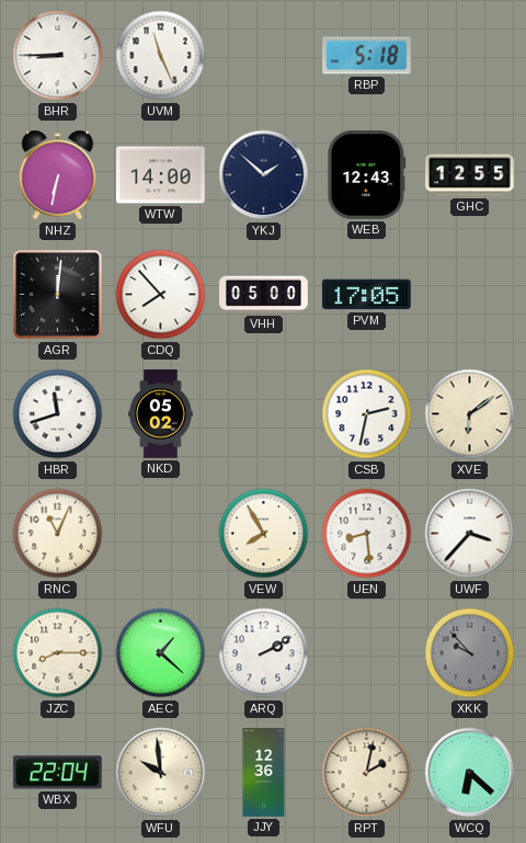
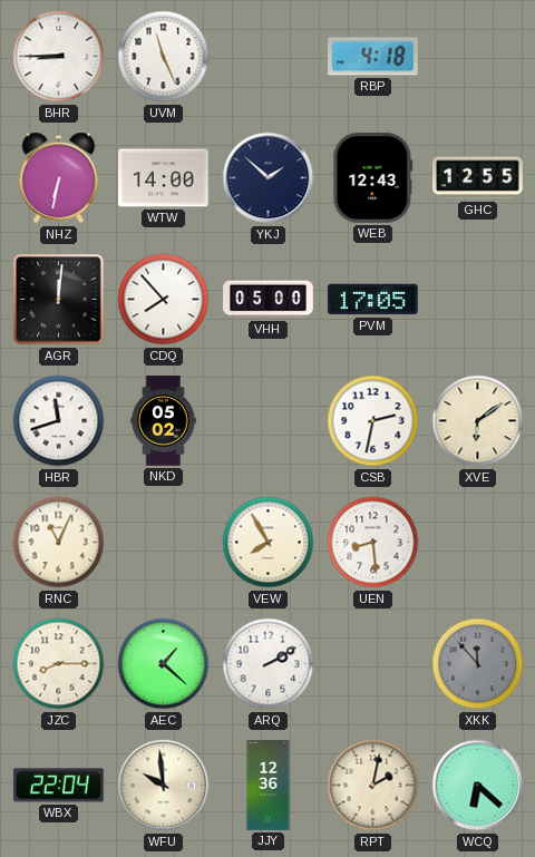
RBP: 5:18 -> 4:18 (373, 57)
UWF: 3:37 -> none (470, 534)
XKK: 9:53 -> 11:53 (478, 664)
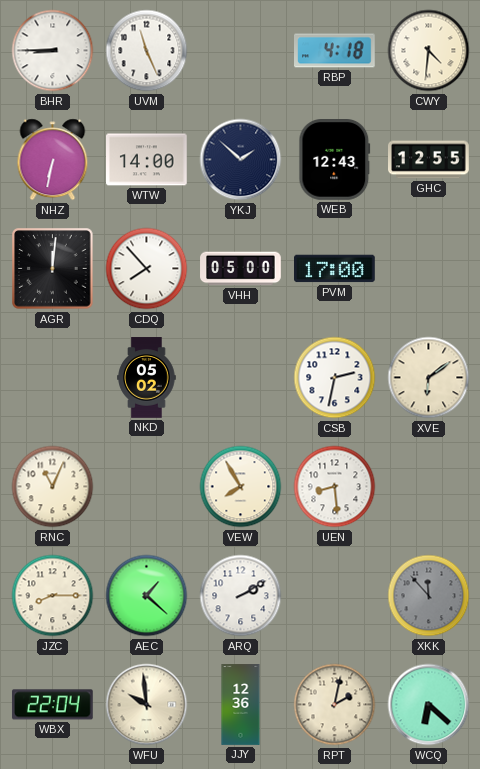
CWY: none -> 4:31 (429, 51)
PVM: 17:05 -> 17:00 (335, 269)
HBR: 11:42 -> none (59, 421)
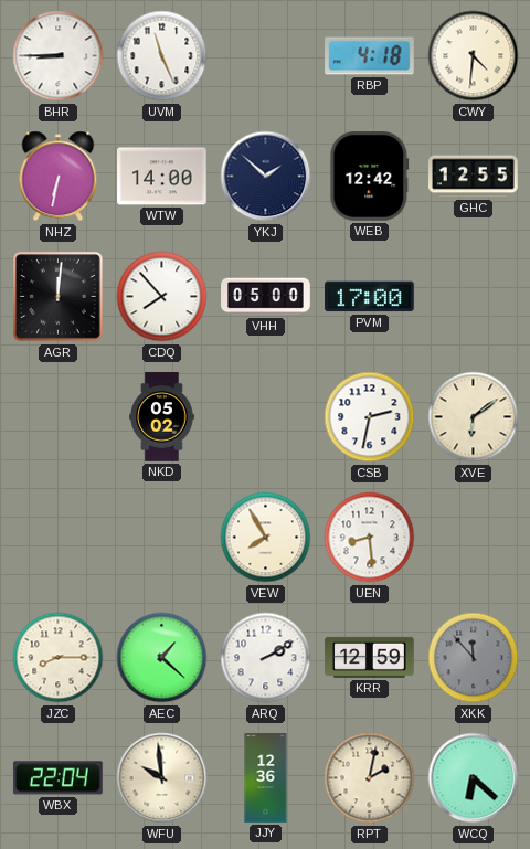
WEB: 12:43 -> 12:42 (370, 177)
RNC: 11:04 -> none (53, 487)
KRR: none -> 12:59 (370, 657)
